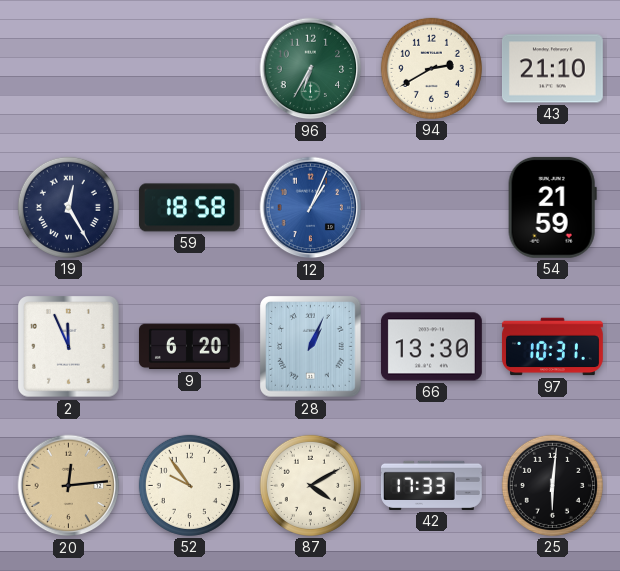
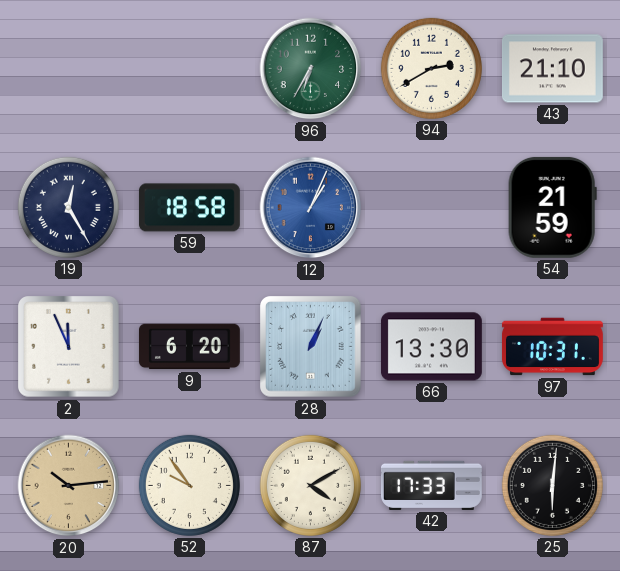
20: 12:14 -> 10:14 (69, 486)
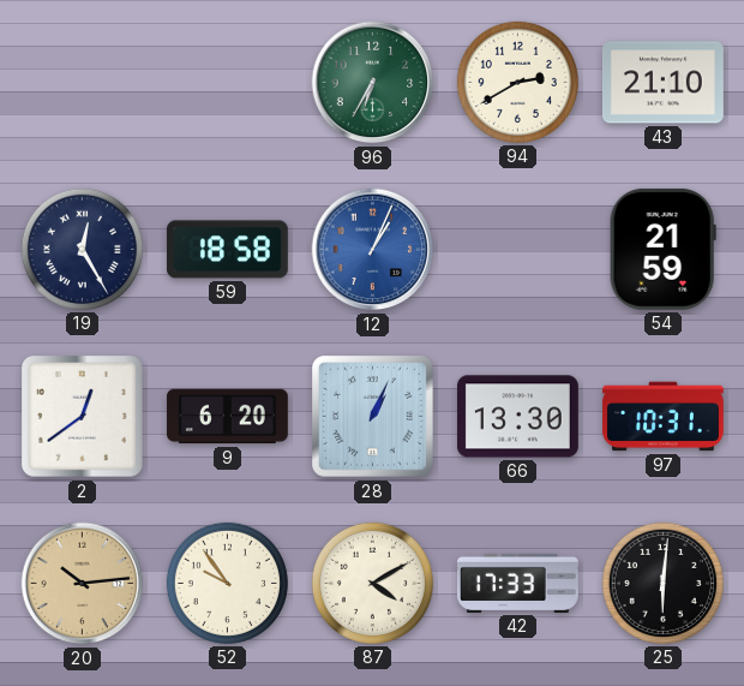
2: 11:56 -> 12:39 (83, 417)
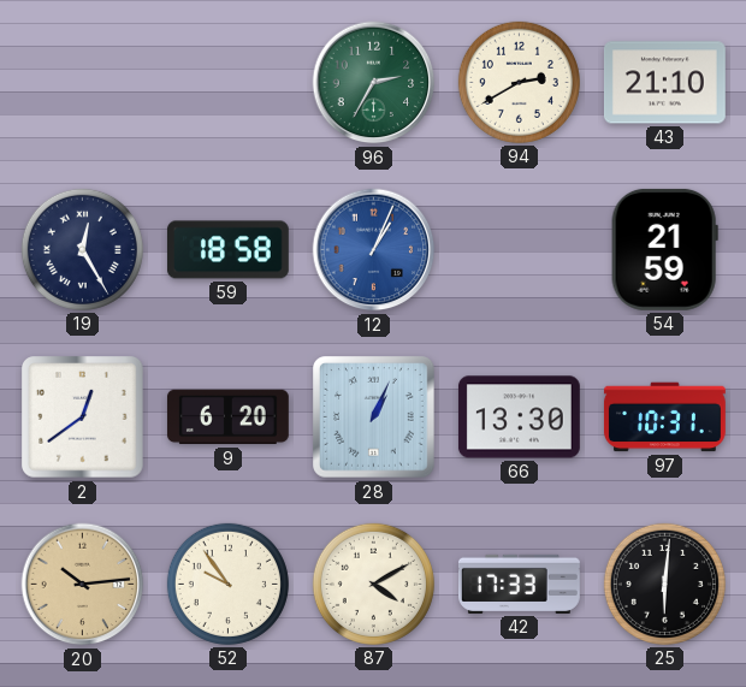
96: 6:35 -> 2:35 (374, 83)
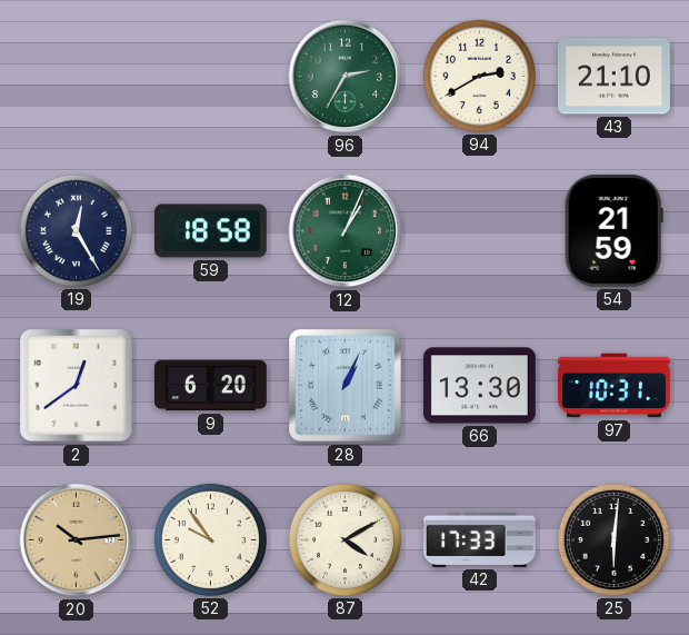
12 dial: blue -> green (346, 231)
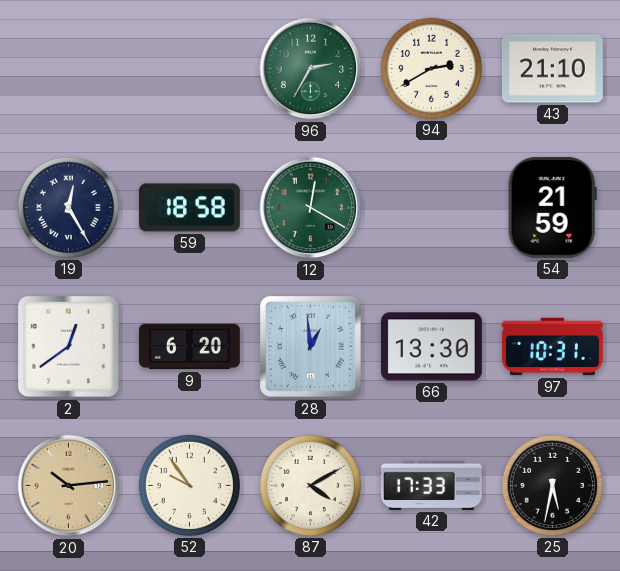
12: 1:04 -> 12:20 (311, 208)
28: 1:04 -> 12:59 (311, 347)
25: 6:01 -> 5:32 (552, 485)
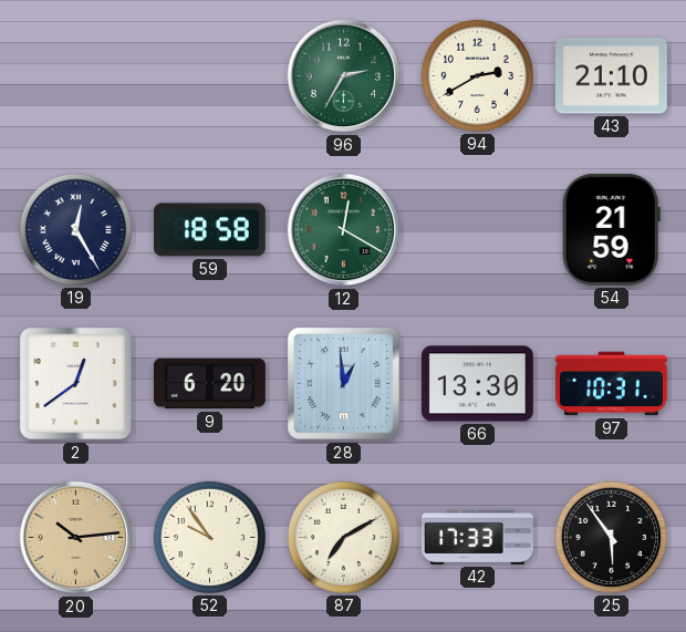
87: 4:10 -> 7:10 (343, 537)
25: 5:32 -> 5:54 (611, 537)
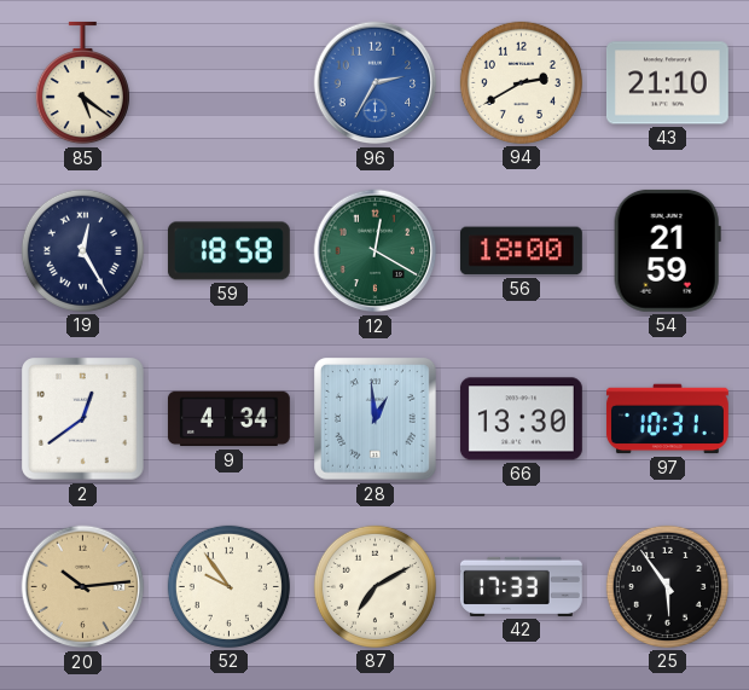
85: none -> 5:21 (82, 83)
96 dial: green -> blue (376, 83)
56: none -> 18:00 (521, 251)
9: 6:20 -> 4:34 (228, 419)
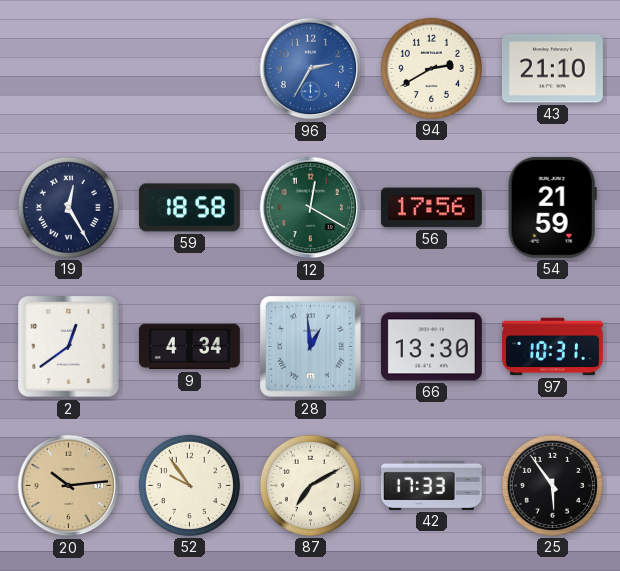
85: 5:21 -> none (82, 83)
56: 18:00 -> 17:56 (431, 208)
